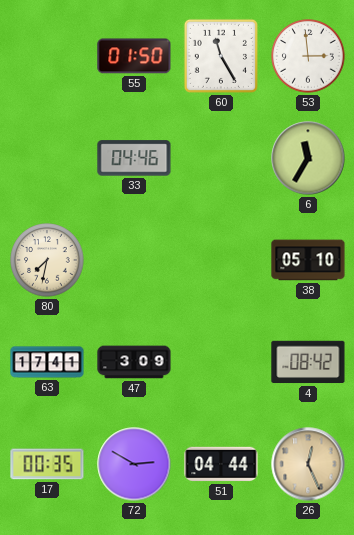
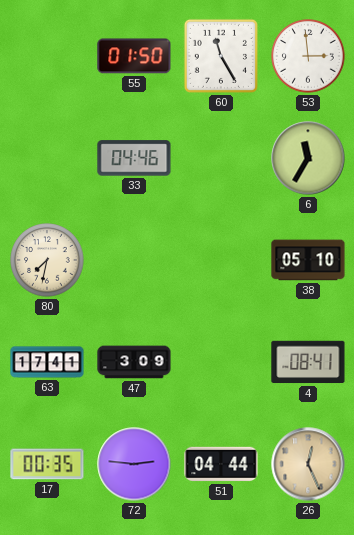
4: 08:42 -> 08:41 (308, 362)
72: 2:50 -> 2:46 (134, 464)
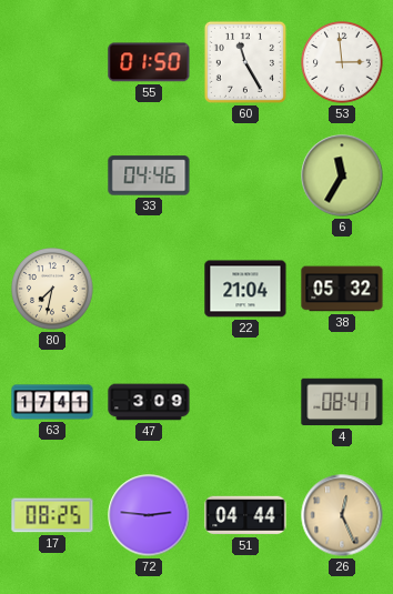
22: none -> 21:04 (245, 289)
38: 05:10 -> 05:32 (342, 289)
17: 00:35 -> 08:25 (52, 515)
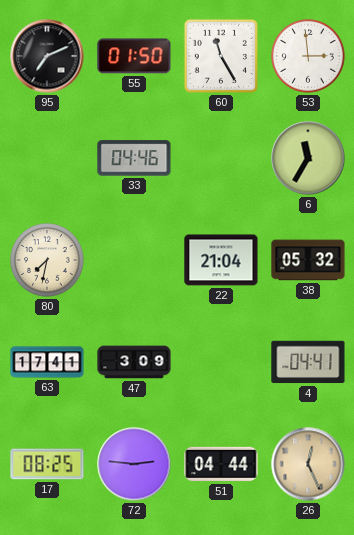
95: none -> 7:11 (47, 56)
4: 08:41 -> 04:41 (308, 362)
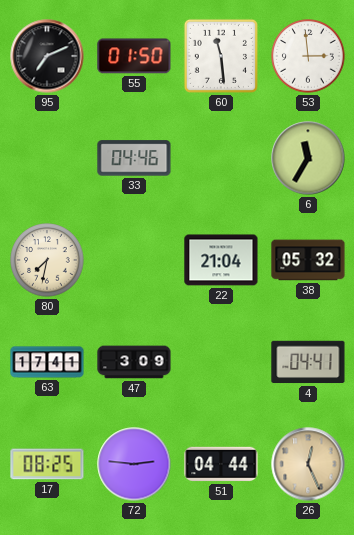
60: 11:25 -> 11:29 (221, 56)
